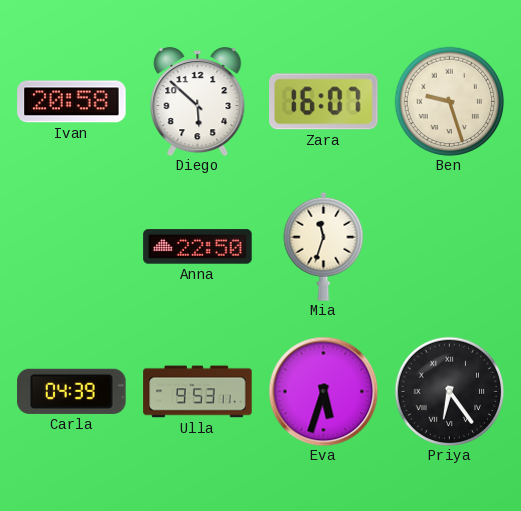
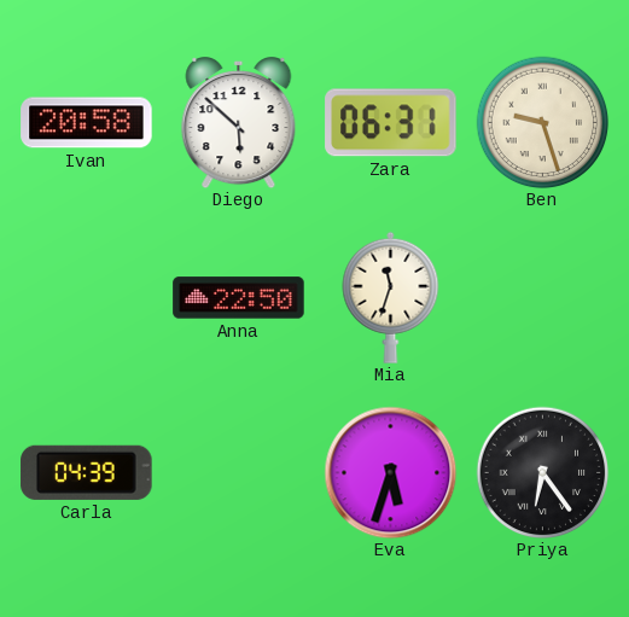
Zara: 16:07 -> 06:31 (391, 123)
Ulla: 9:53 -> none (198, 392)
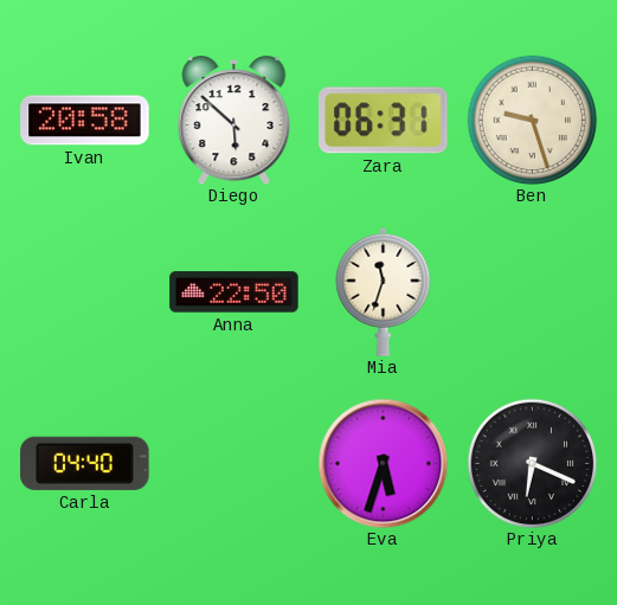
Carla: 04:39 -> 04:40 (85, 463)
Priya: 6:24 -> 6:19 (532, 463)
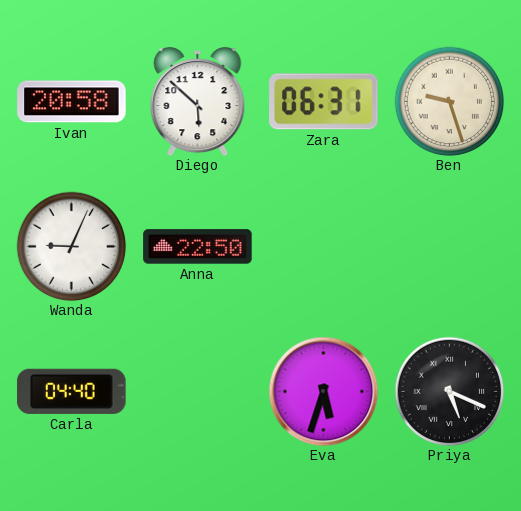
Wanda: none -> 9:04 (71, 246)
Mia: 11:33 -> none (384, 291)
Priya: 6:19 -> 5:19 (449, 391)
